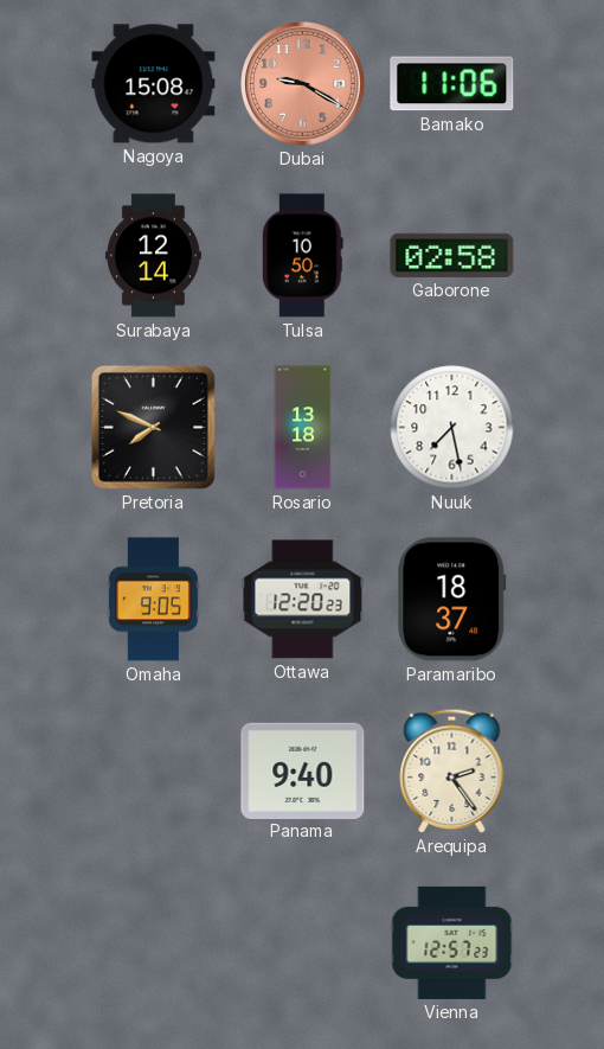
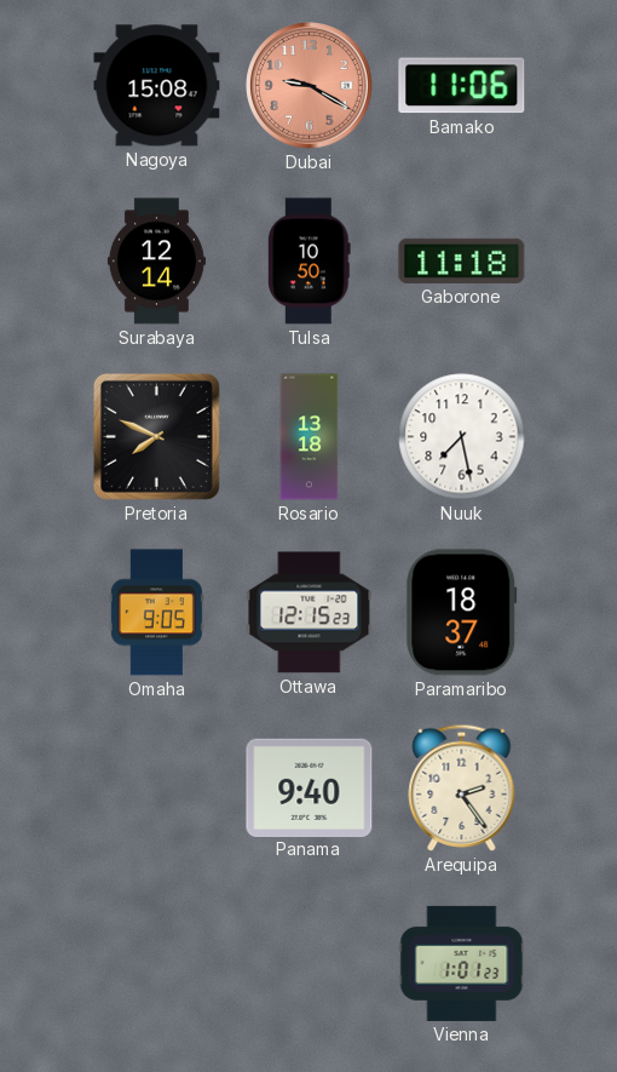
Gaborone: 02:58 -> 11:18 (462, 260)
Ottawa: 12:20 -> 12:15 (310, 613)
Vienna: 12:57 -> 1:01 (462, 963)
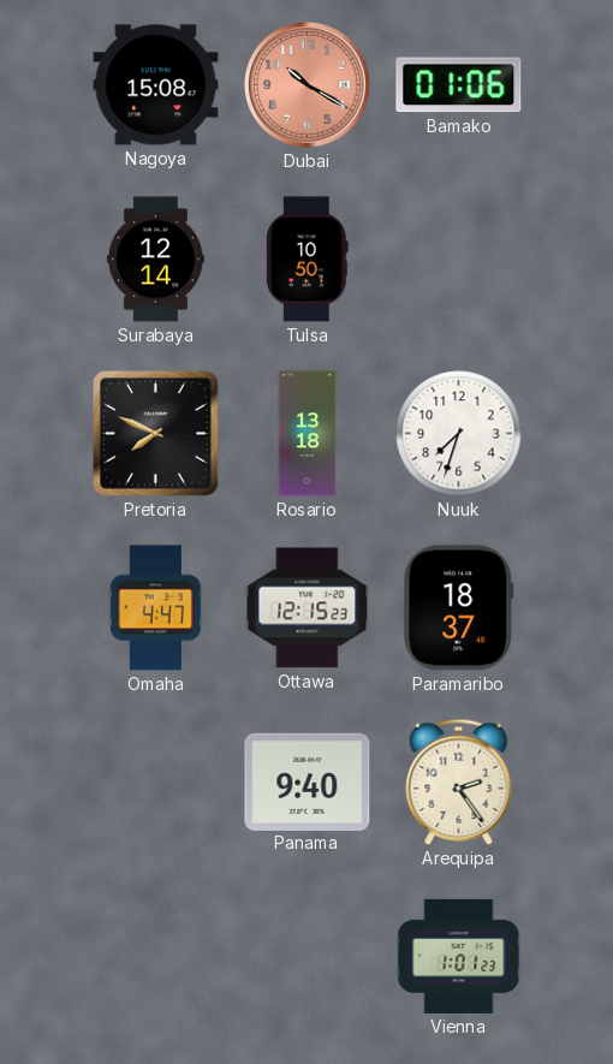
Dubai: 9:20 -> 10:20 (308, 85)
Bamako: 11:06 -> 01:06 (459, 85)
Gaborone: 11:18 -> none (462, 260)
Nuuk: 7:28 -> 7:33 (459, 434)
Omaha: 9:05 -> 4:47 (155, 608)
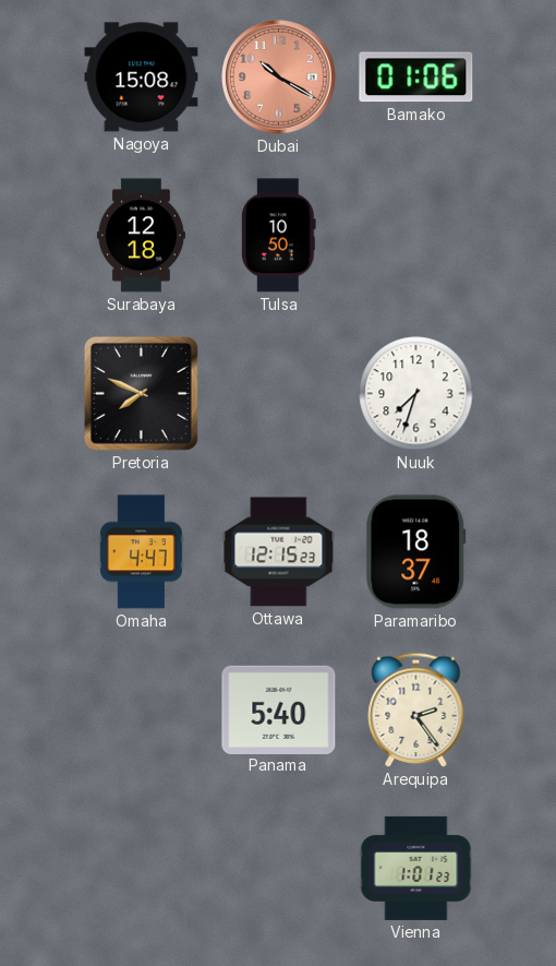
Surabaya: 12:14 -> 12:18 (141, 236)
Rosario: 13:18 -> none (308, 434)
Panama: 9:40 -> 5:40 (279, 709)
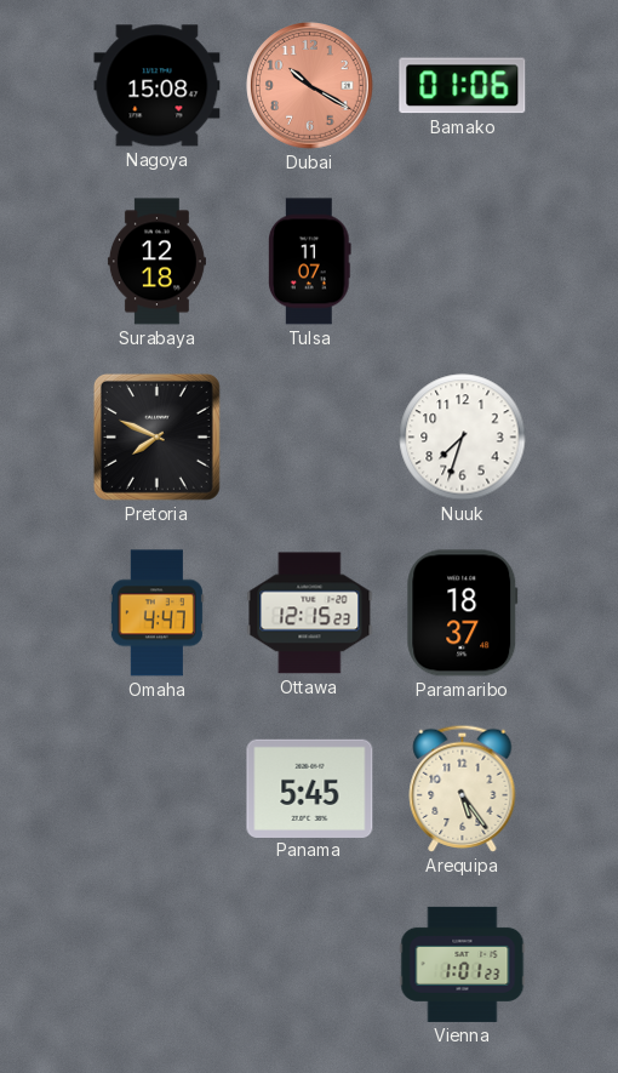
Tulsa: 10:50 -> 11:07 (310, 262)
Panama: 5:40 -> 5:45 (310, 788)
Arequipa: 2:24 -> 5:24 (463, 788)
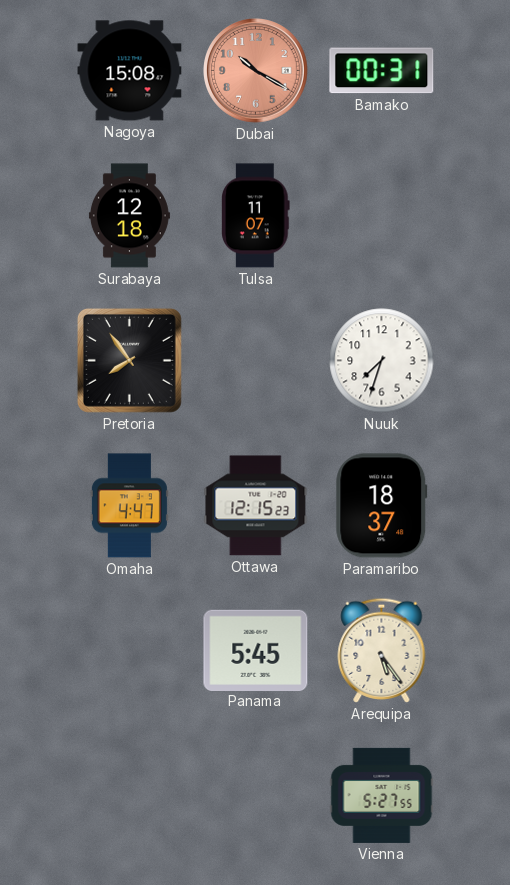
Bamako: 01:06 -> 00:31 (382, 71)
Pretoria: 7:49 -> 7:54 (129, 360)
Vienna: 1:01 -> 5:27 (382, 795)
